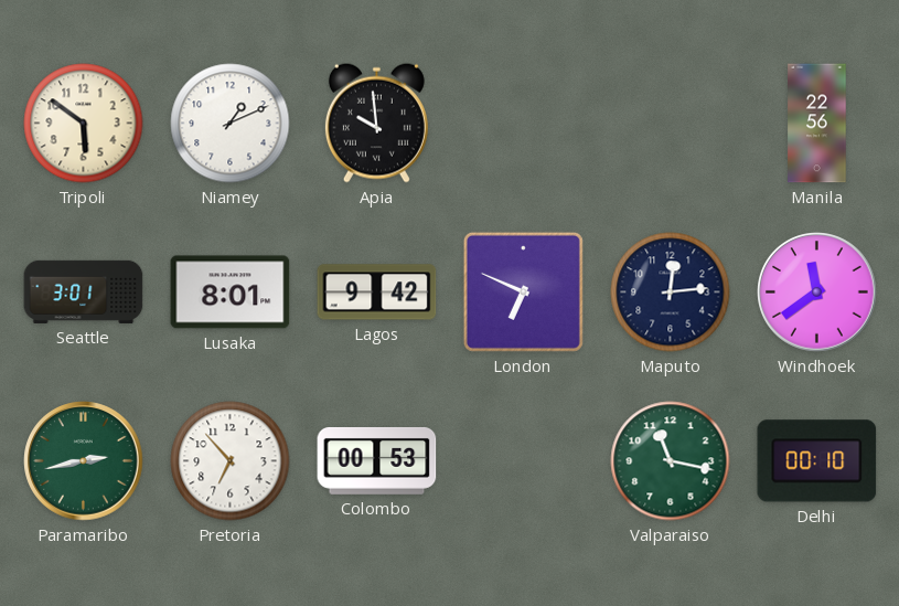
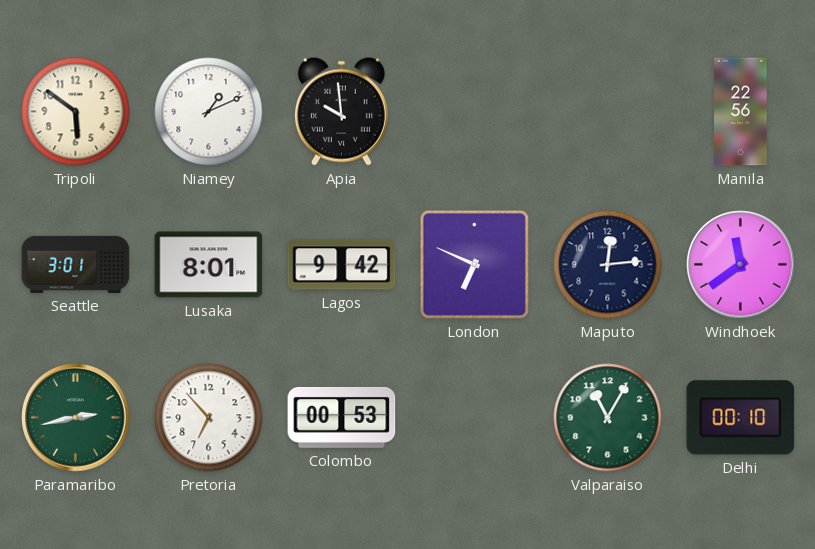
Valparaiso: 11:17 -> 11:05 (608, 418)
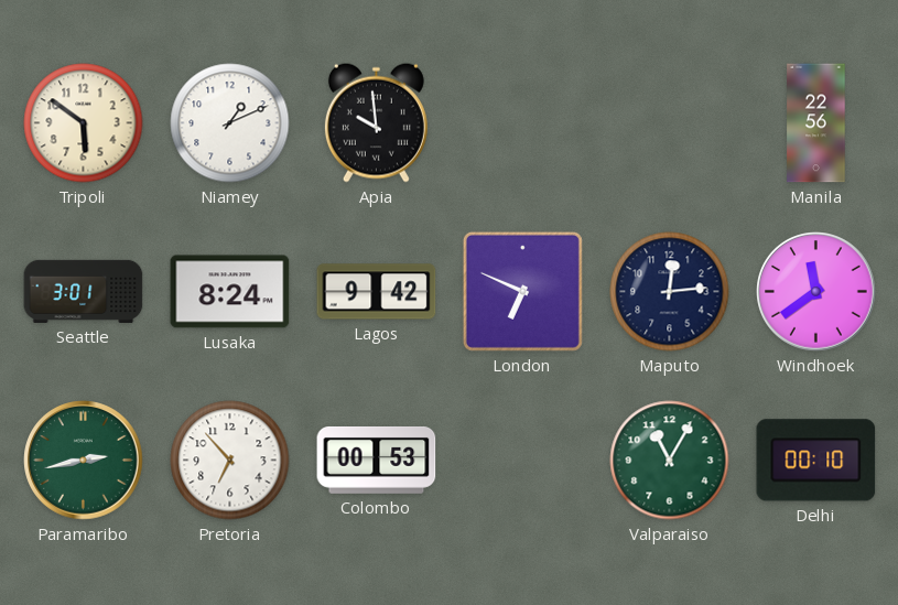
Lusaka: 8:01 -> 8:24 (230, 292)
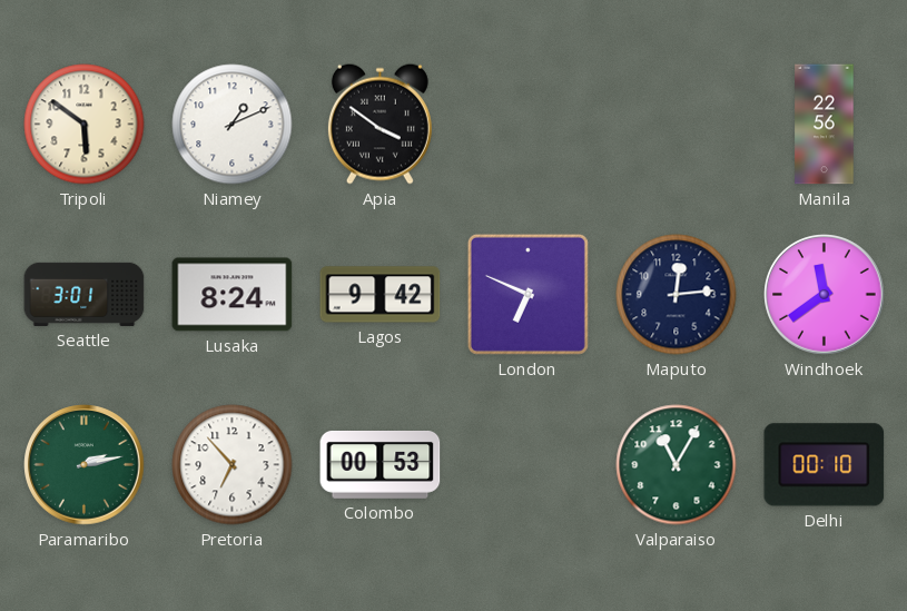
Apia: 9:59 -> 3:51 (379, 124)
Paramaribo: 2:43 -> 2:13 (85, 465)
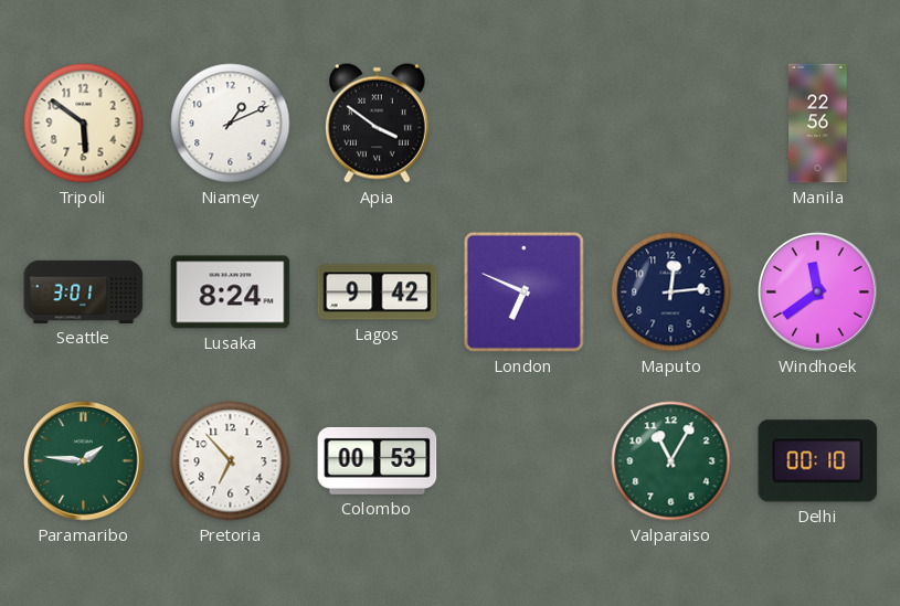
Paramaribo: 2:13 -> 1:46 (84, 461)
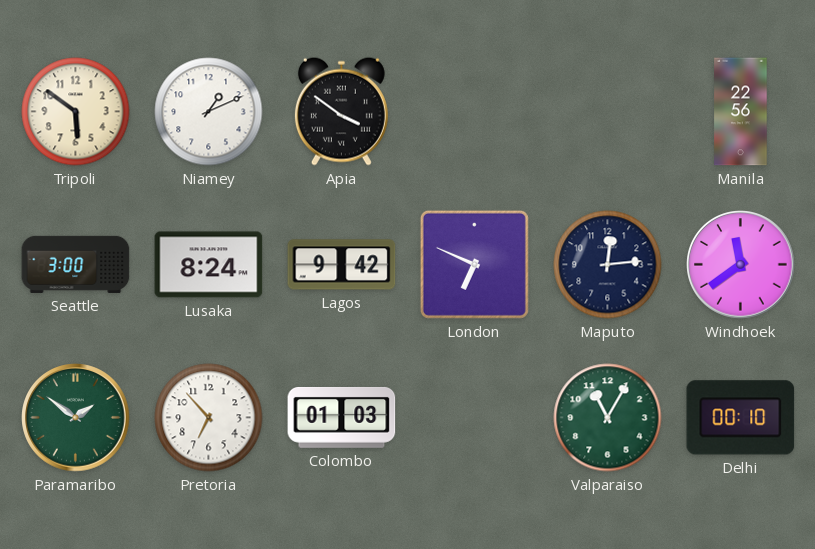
Seattle: 3:01 -> 3:00 (76, 264)
Paramaribo: 1:46 -> 1:51 (76, 418)
Colombo: 00:53 -> 01:03 (342, 417)
